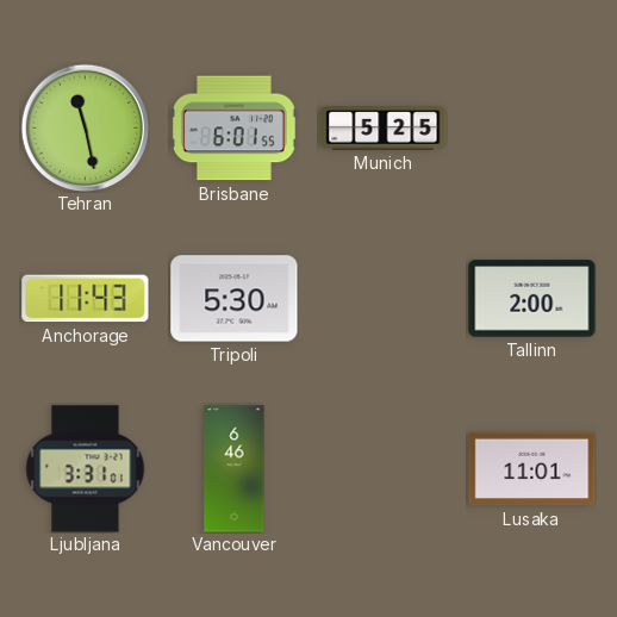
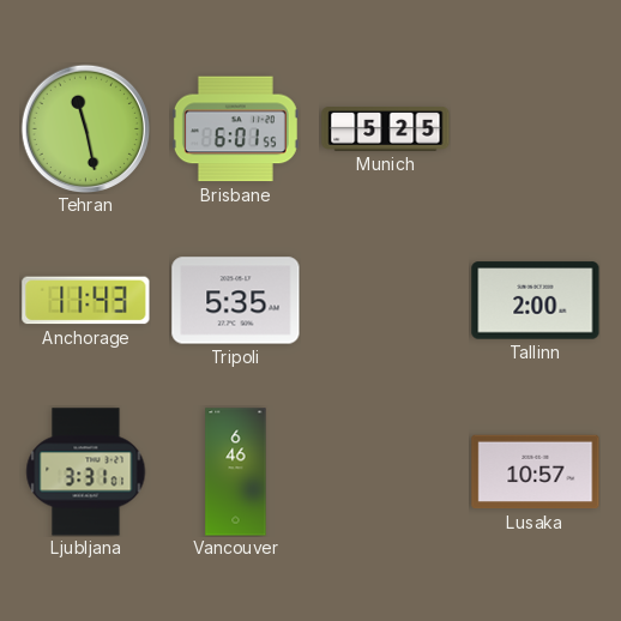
Tripoli: 5:30 -> 5:35 (236, 301)
Lusaka: 11:01 -> 10:57 (536, 472)
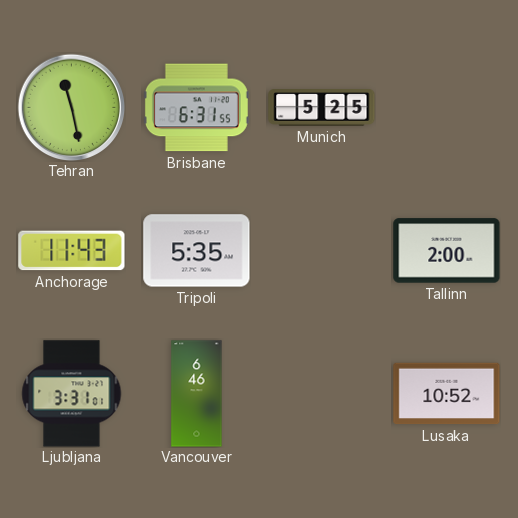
Brisbane: 6:01 -> 6:31 (196, 108)
Lusaka: 10:57 -> 10:52 (447, 394)
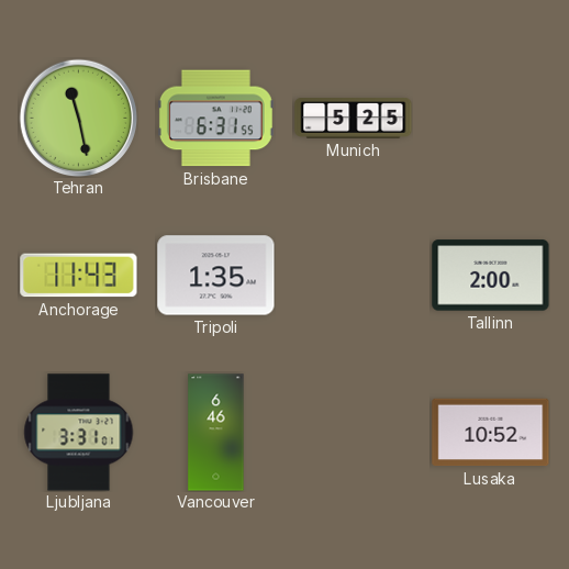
Tripoli: 5:35 -> 1:35 (216, 276)
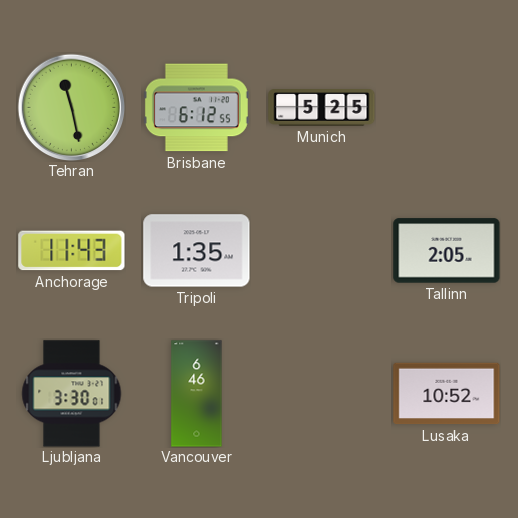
Brisbane: 6:31 -> 6:12 (196, 108)
Tallinn: 2:00 -> 2:05 (447, 251)
Ljubljana: 3:31 -> 3:30 (72, 394)
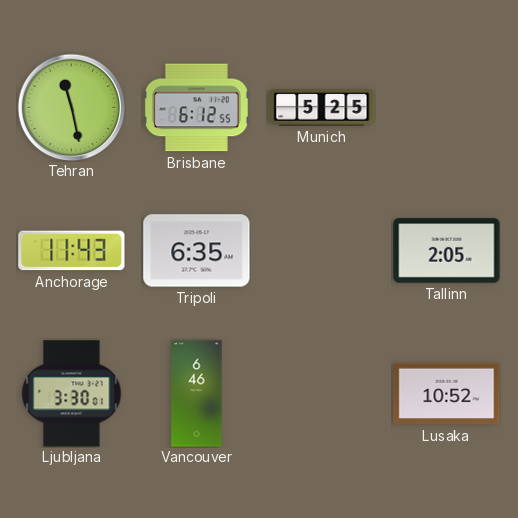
Tripoli: 1:35 -> 6:35 (197, 251)
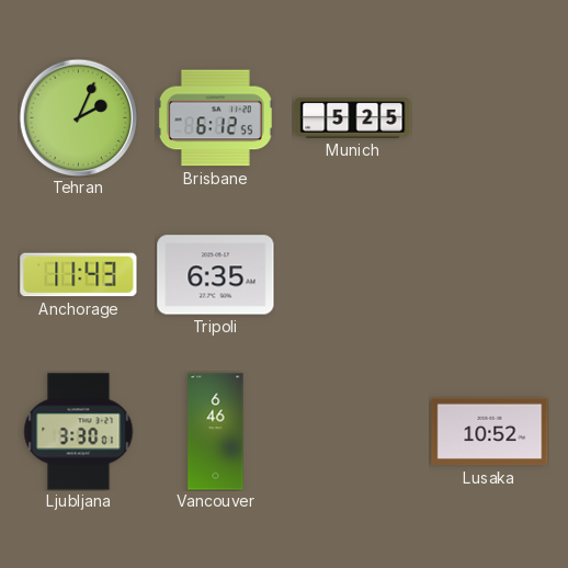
Tehran: 11:28 -> 2:04 (78, 117)
Tallinn: 2:05 -> none (447, 251)
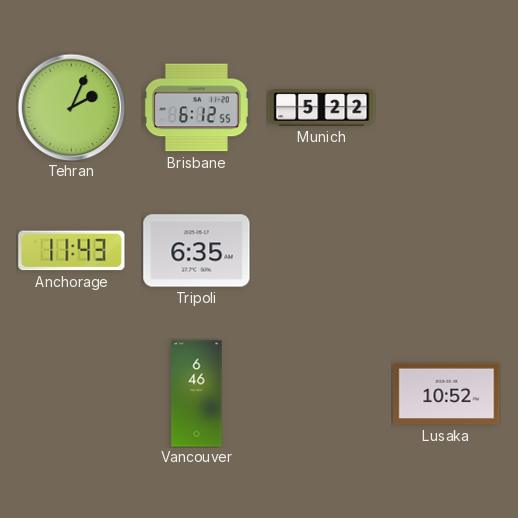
Munich: 5:25 -> 5:22 (322, 108)
Ljubljana: 3:30 -> none (79, 432)
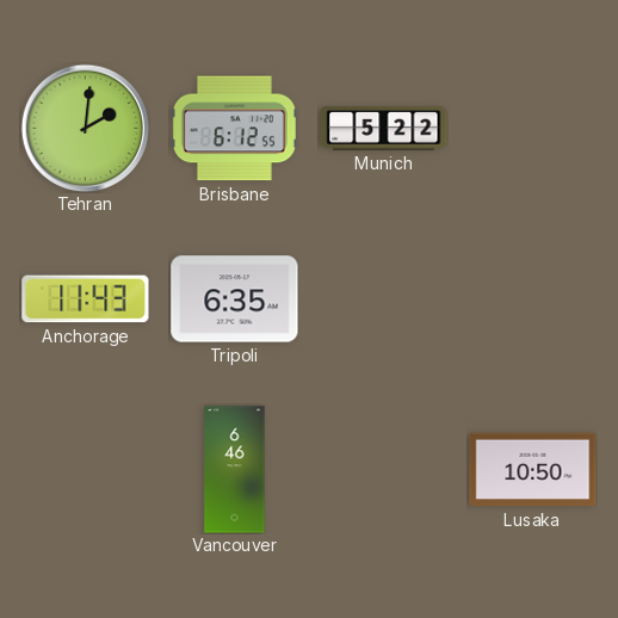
Tehran: 2:04 -> 2:01 (85, 128)
Lusaka: 10:52 -> 10:50 (533, 470)
